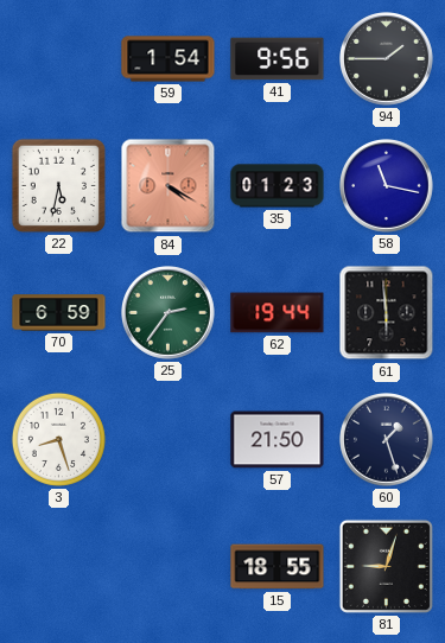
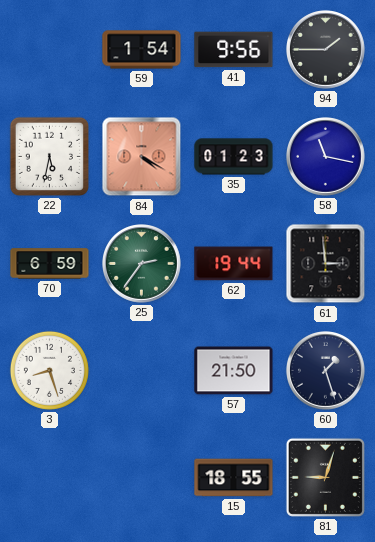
61: 5:59 -> 2:59 (326, 264)
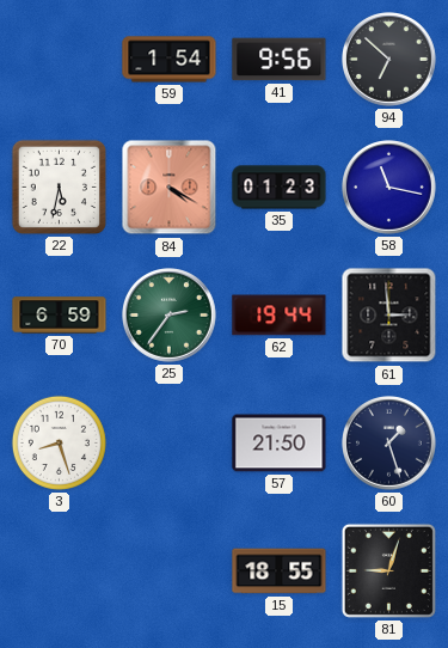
94: 1:45 -> 6:52 (389, 60)
